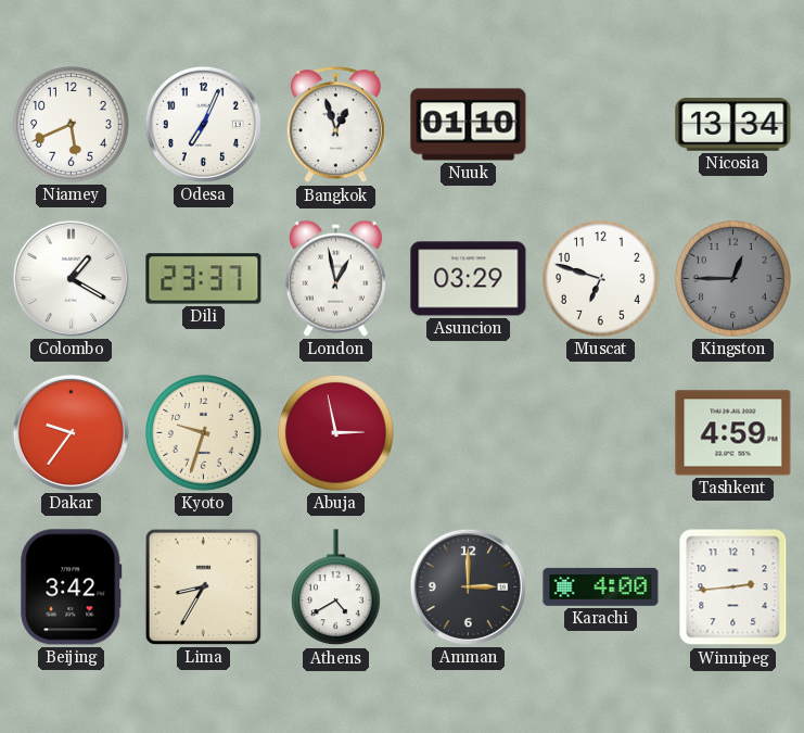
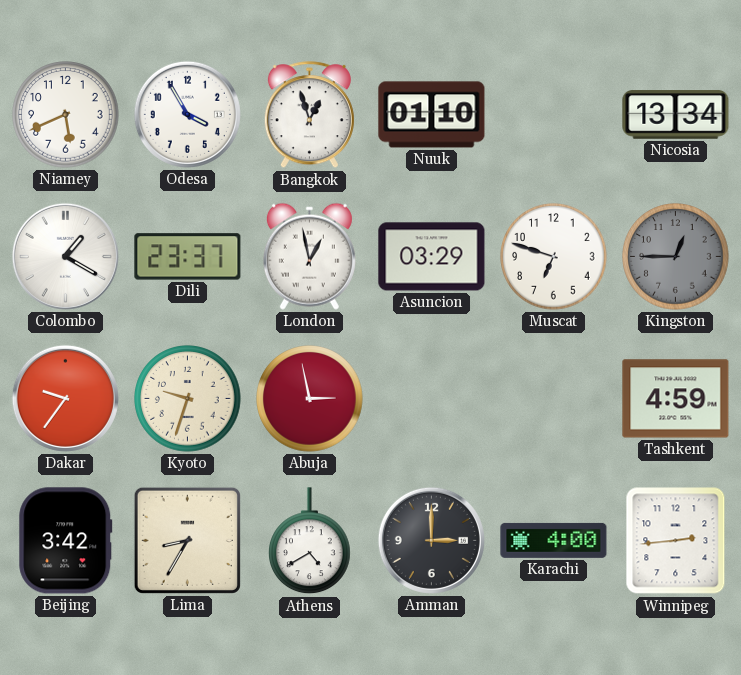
Odesa: 7:04 -> 3:55 (187, 114)
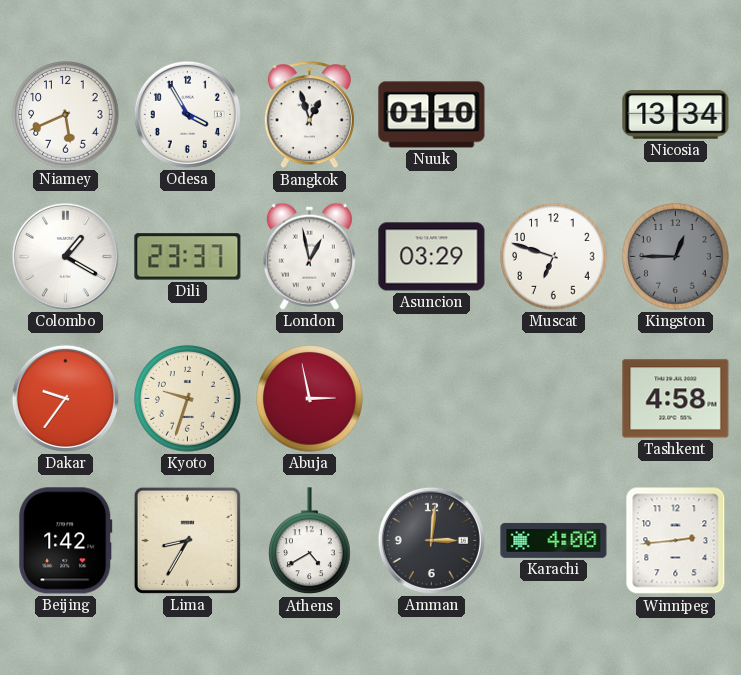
Tashkent: 4:59 -> 4:58 (676, 399)
Beijing: 3:42 -> 1:42 (66, 541)
Amman: 3:00 -> 3:01 (431, 540)
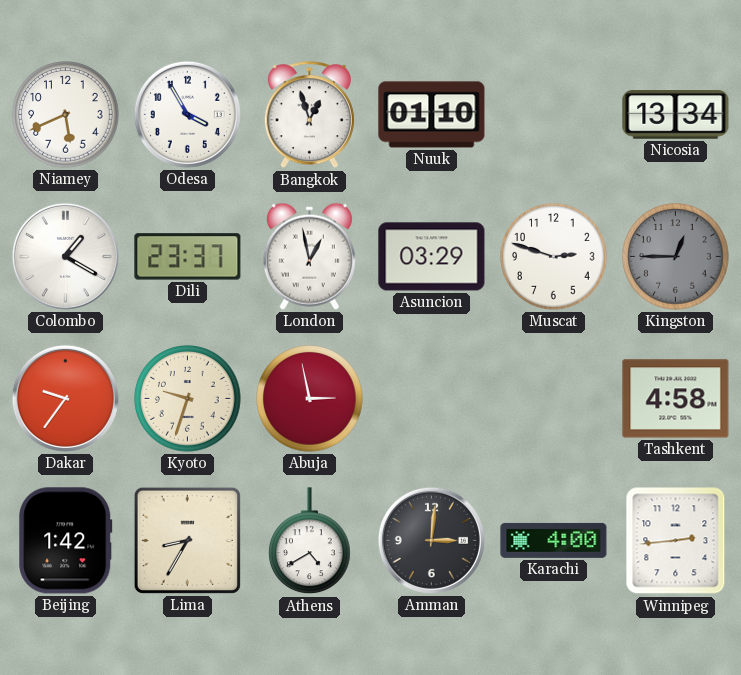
Muscat: 6:48 -> 2:48 (554, 257)
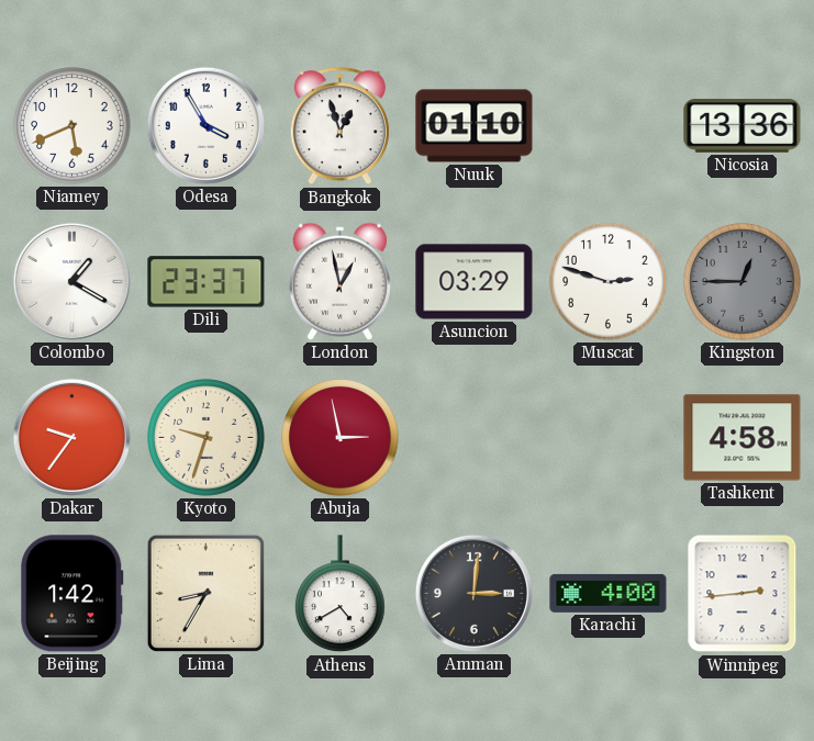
Nicosia: 13:34 -> 13:36 (743, 126)
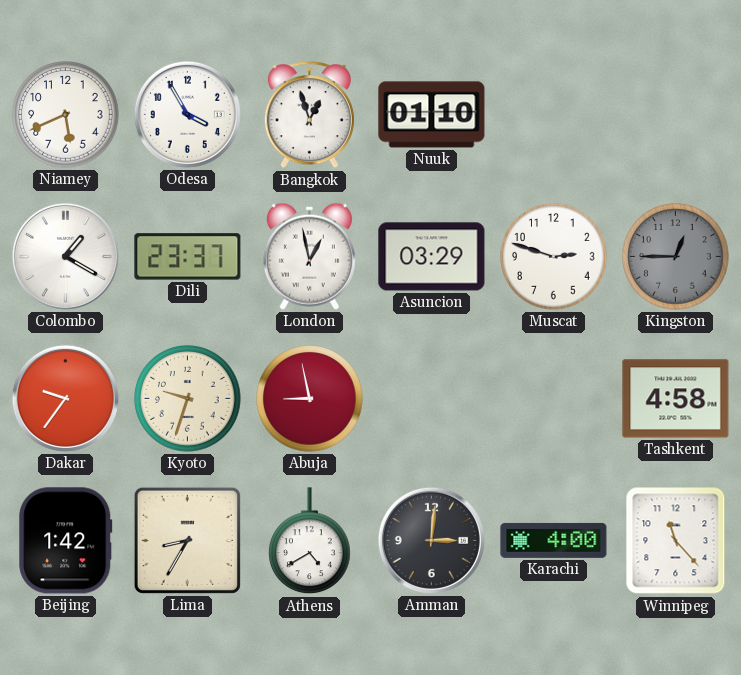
Nicosia: 13:36 -> none (743, 126)
Abuja: 2:58 -> 8:58 (310, 399)
Winnipeg: 2:44 -> 11:23 (676, 541)
